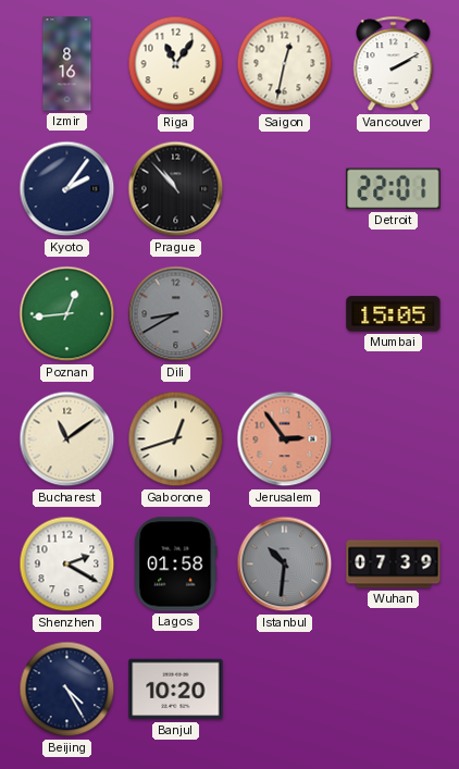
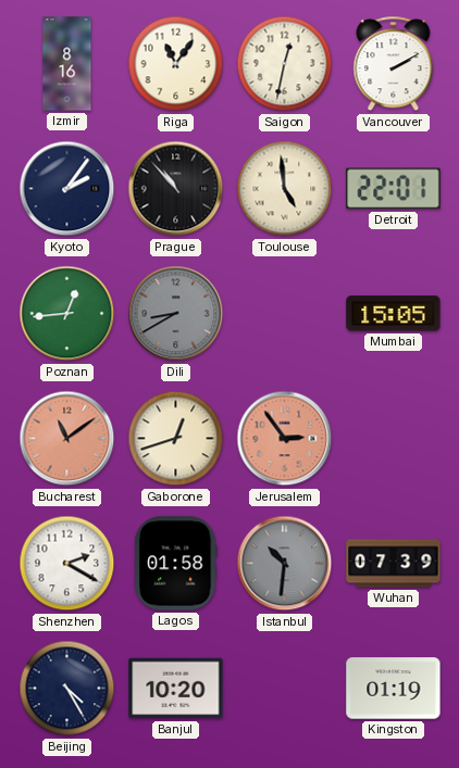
Toulouse: none -> 4:59 (285, 189)
Bucharest dial: cream -> salmon (67, 439)
Kingston: none -> 01:19 (394, 689)
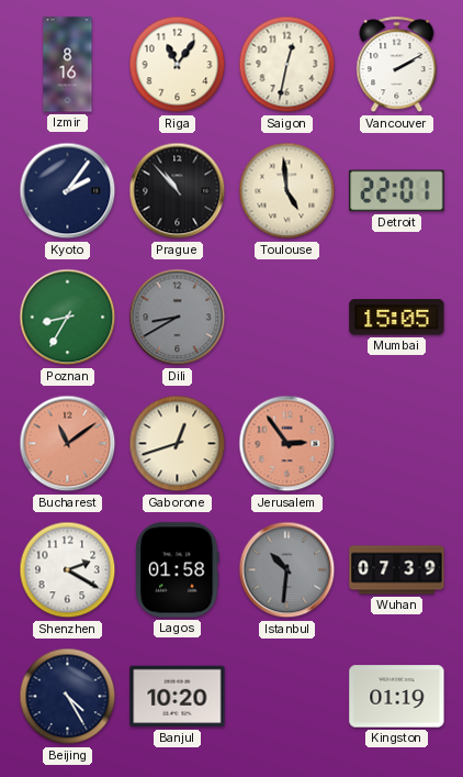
Poznan: 12:44 -> 8:35 (68, 318)
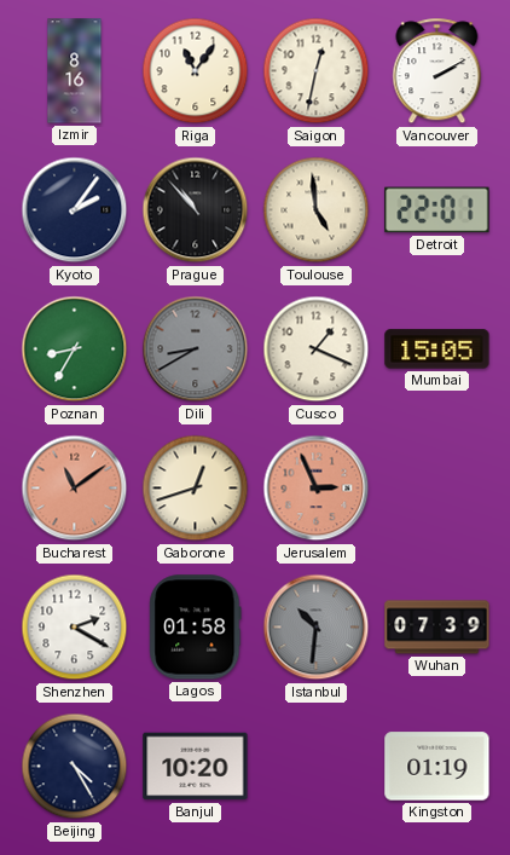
Cusco: none -> 1:19 (317, 349)
Jerusalem: 2:54 -> 2:56 (317, 489)
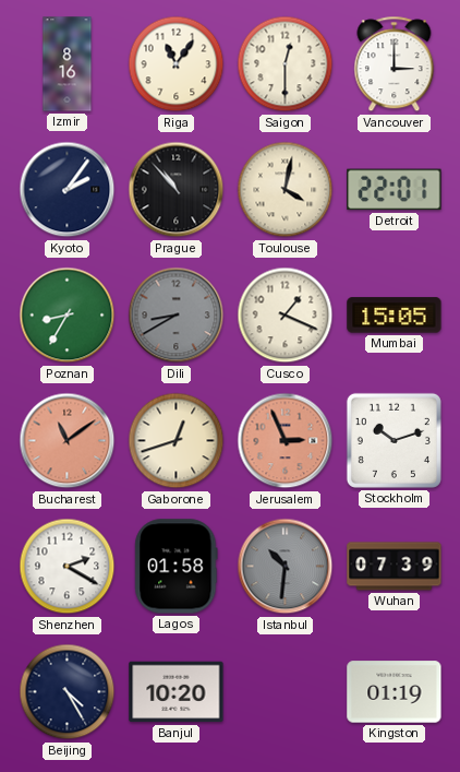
Saigon: 12:32 -> 12:30 (286, 64)
Vancouver: 2:10 -> 3:00 (395, 64)
Toulouse: 4:59 -> 4:02 (286, 190)
Stockholm: none -> 10:12 (394, 440)
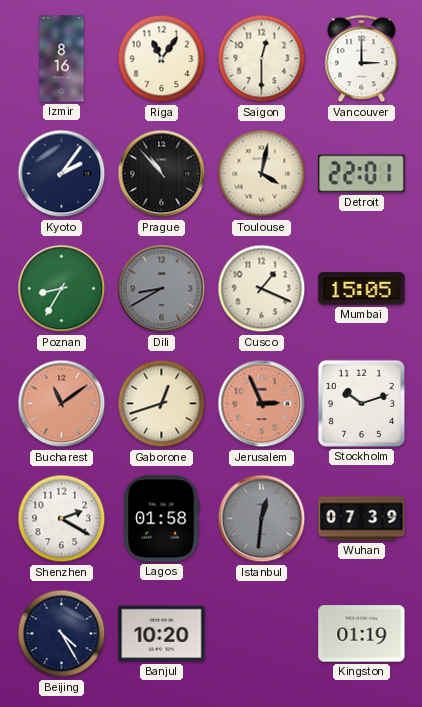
Istanbul: 10:31 -> 12:31 (262, 519)
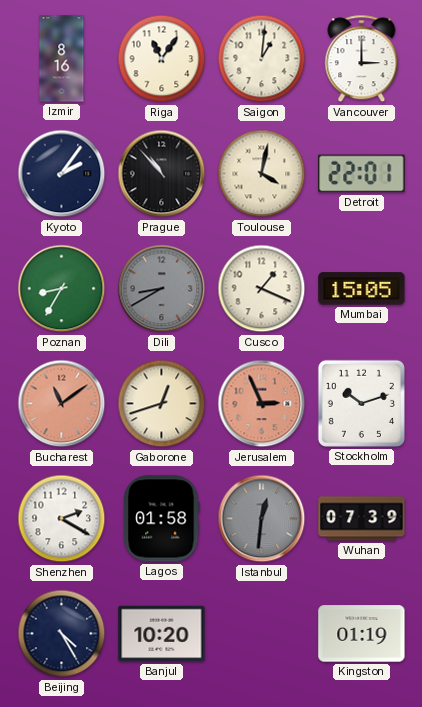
Saigon: 12:30 -> 1:01 (262, 59)
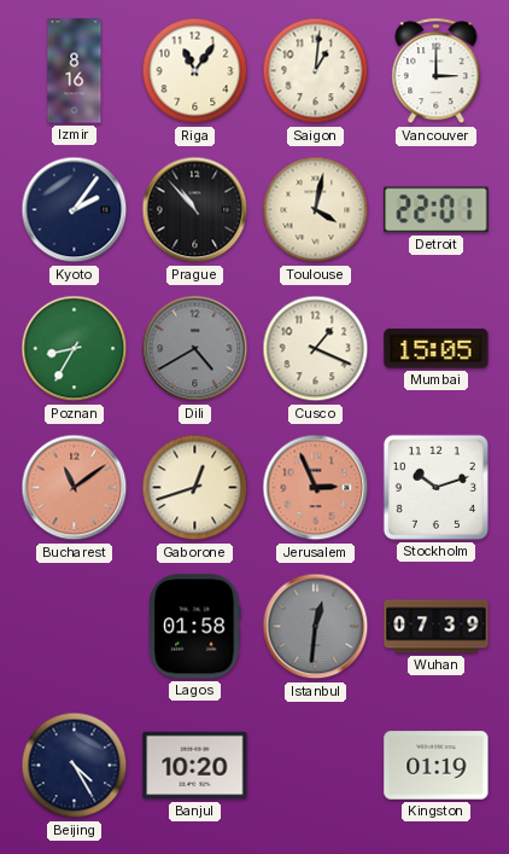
Dili: 8:40 -> 4:40 (195, 349)
Shenzhen: 2:20 -> none (62, 519)
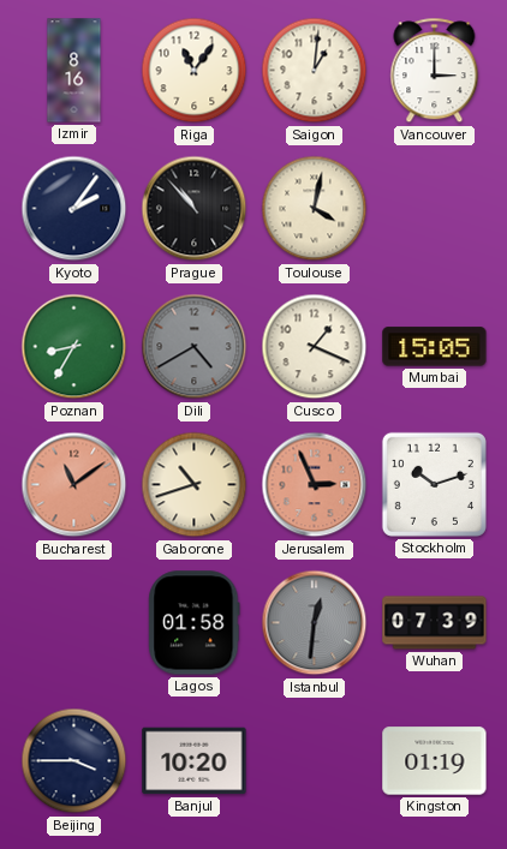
Detroit: 22:01 -> none (437, 210)
Gaborone: 12:42 -> 10:42 (195, 485)
Beijing: 4:25 -> 3:45 (74, 761)
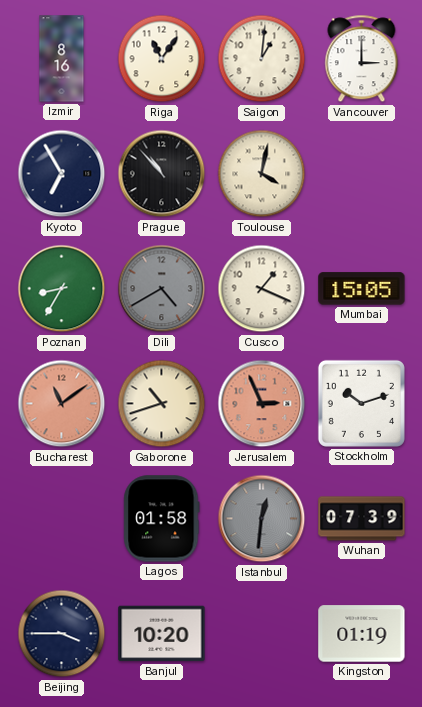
Kyoto: 2:06 -> 6:55 (62, 174)
